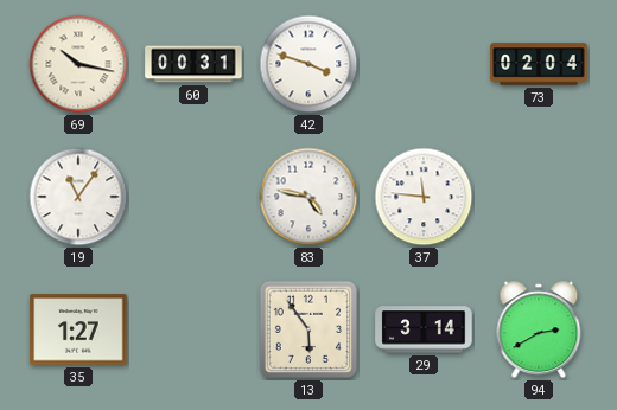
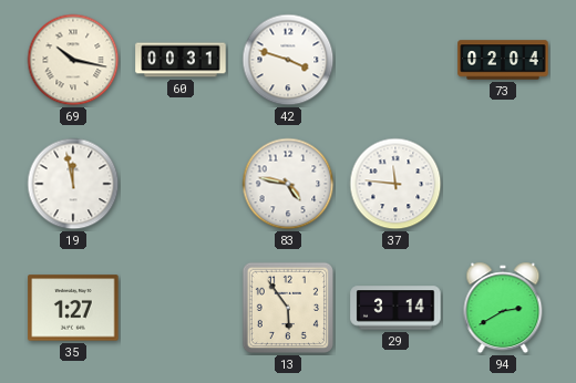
19: 11:06 -> 11:58 (73, 184)
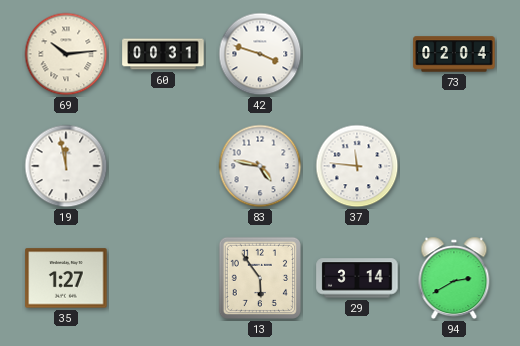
69: 10:17 -> 10:14 (66, 54)
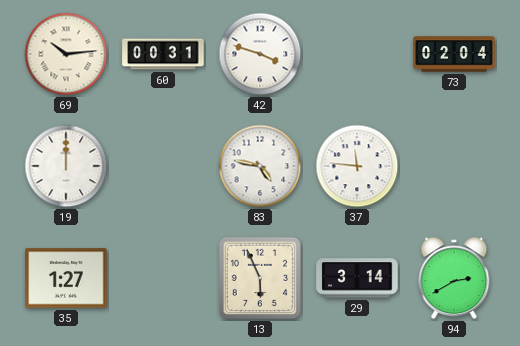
19: 11:58 -> 12:00 (66, 166)
13: 5:54 -> 5:56 (260, 278)
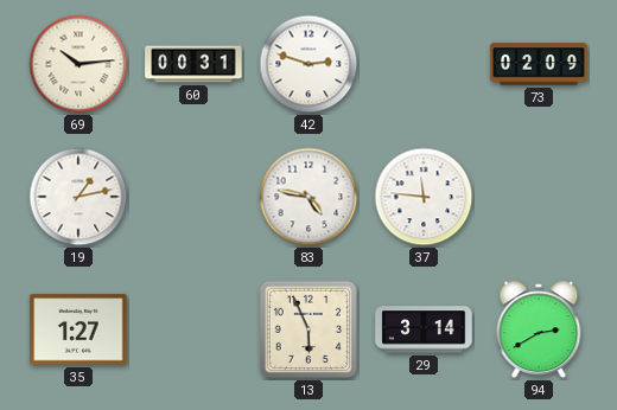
42: 3:48 -> 2:48 (308, 64)
73: 02:04 -> 02:09 (539, 64)
19: 12:00 -> 1:13 (78, 197)
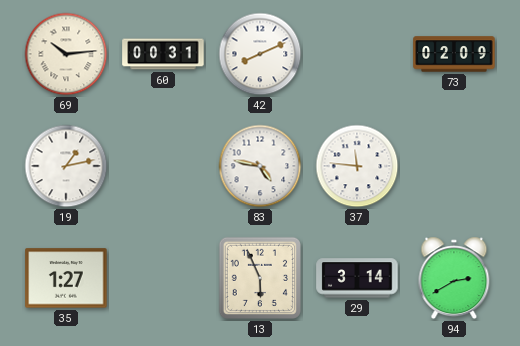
42: 2:48 -> 8:11 (260, 54)
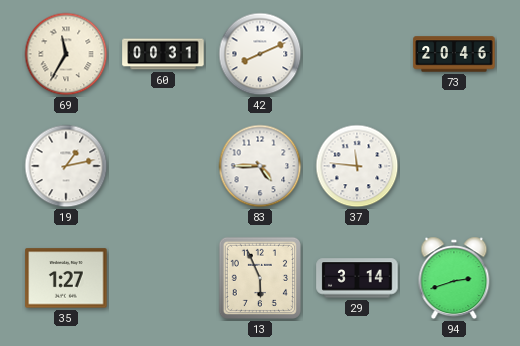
69: 10:14 -> 11:35 (66, 54)
73: 02:09 -> 20:46 (454, 54)
83: 4:47 -> 4:45 (260, 166)
94: 2:40 -> 2:42 (454, 278)
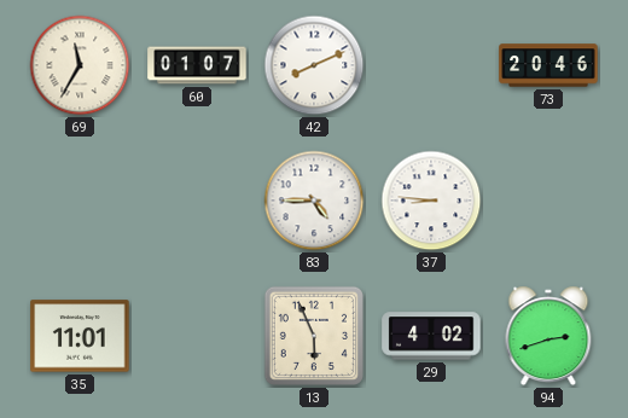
60: 00:31 -> 01:07 (197, 65)
19: 1:13 -> none (66, 166)
37: 11:46 -> 8:46 (431, 201)
35: 1:27 -> 11:01 (80, 336)
29: 3:14 -> 4:02 (431, 336)
